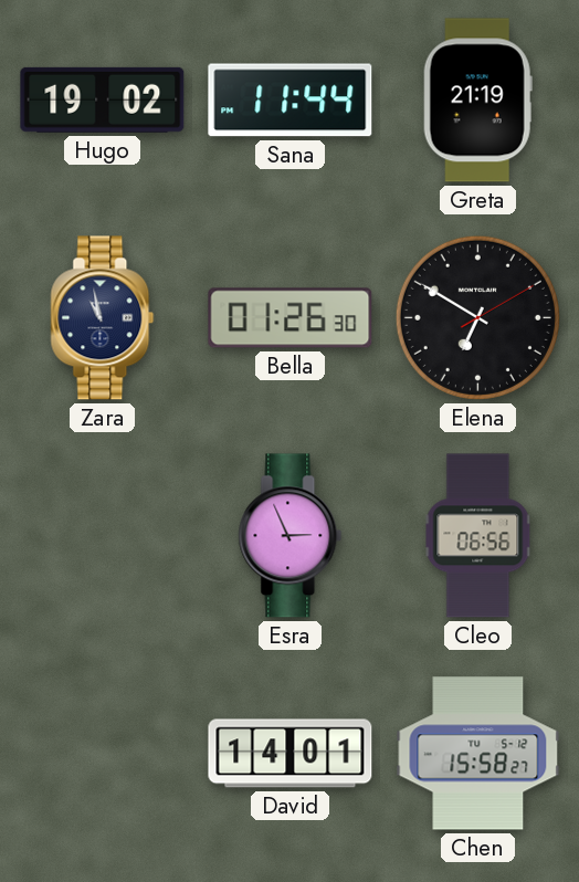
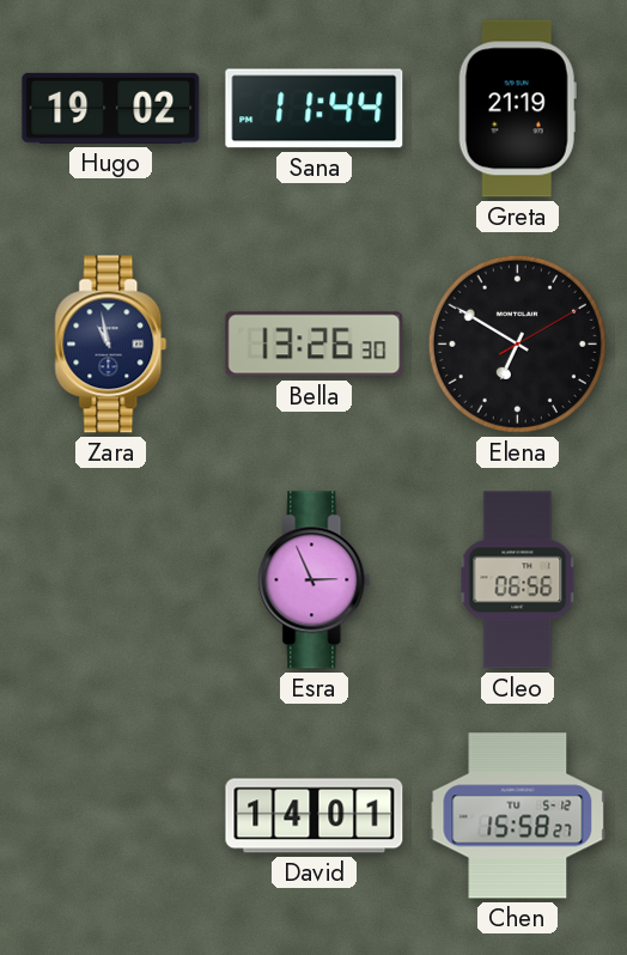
Bella: 01:26 -> 13:26 (315, 345)
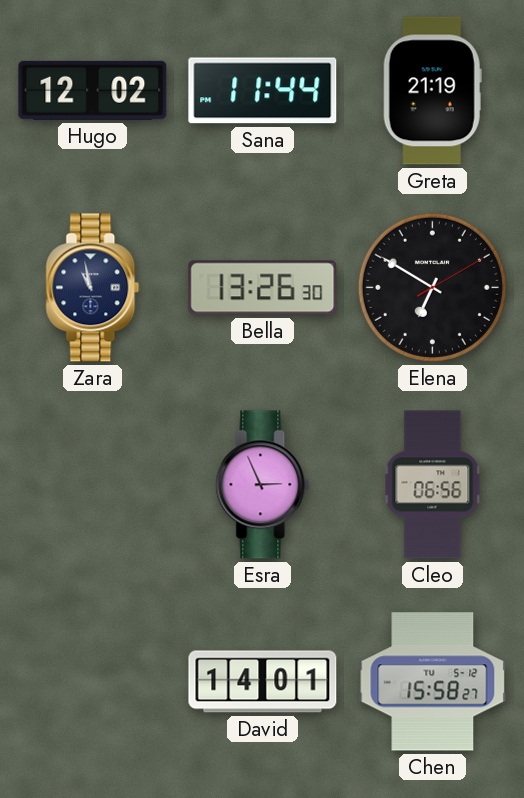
Hugo: 19:02 -> 12:02 (93, 90)
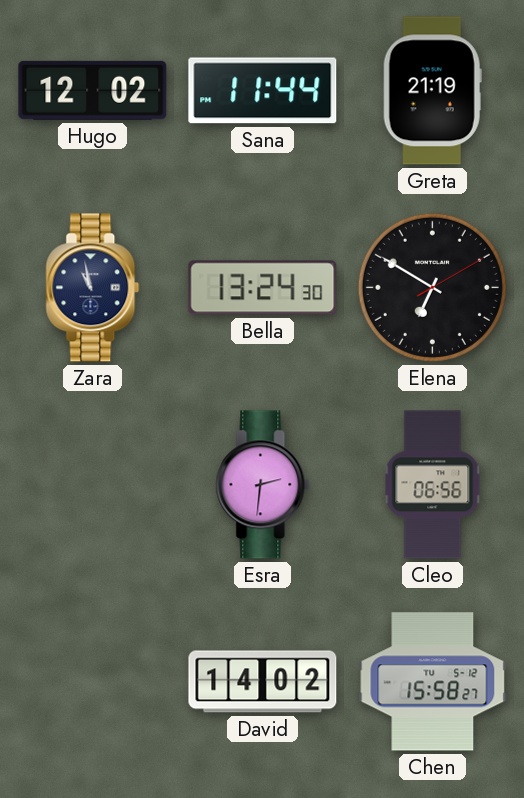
Bella: 13:26 -> 13:24 (263, 288)
Esra: 2:56 -> 2:31 (263, 485)
David: 14:01 -> 14:02 (263, 682)
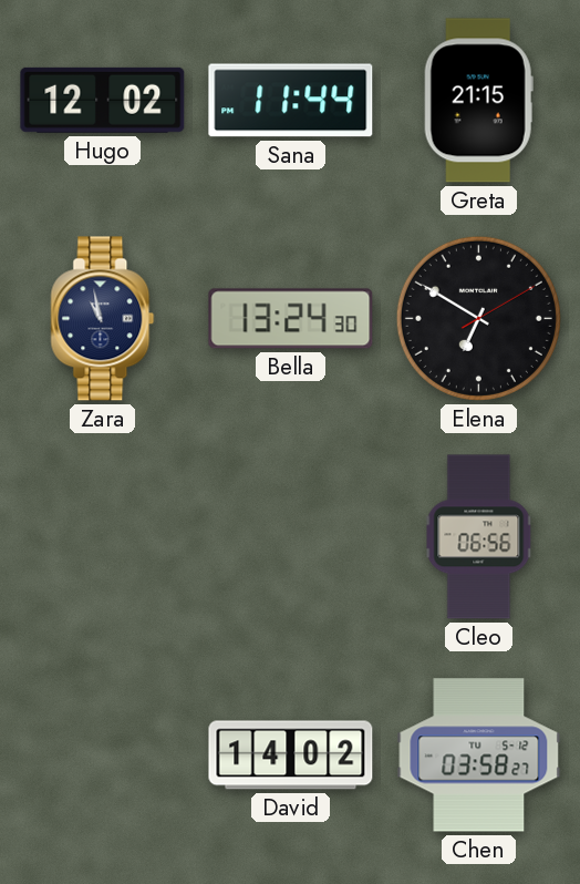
Greta: 21:19 -> 21:15 (478, 101)
Esra: 2:31 -> none (263, 485)
Chen: 15:58 -> 03:58 (479, 755)
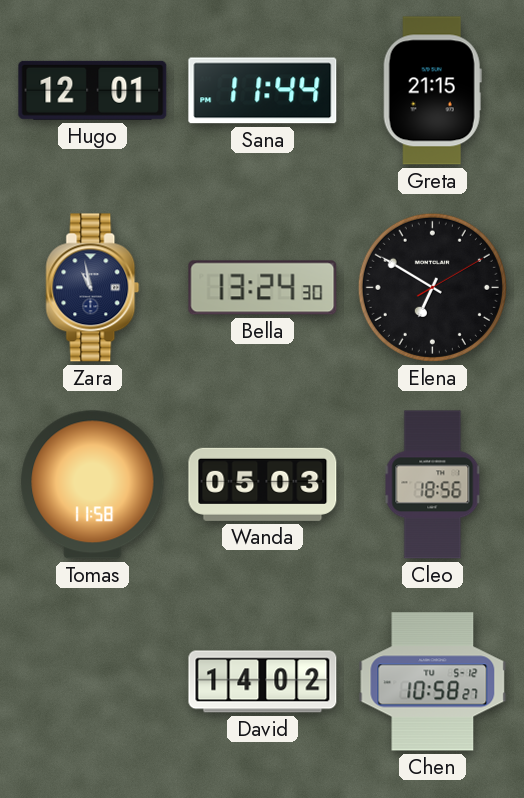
Hugo: 12:02 -> 12:01 (93, 90)
Tomas: none -> 11:58 (93, 485)
Wanda: none -> 05:03 (263, 484)
Cleo: 06:56 -> 18:56 (433, 485)
Chen: 03:58 -> 10:58 (433, 682)
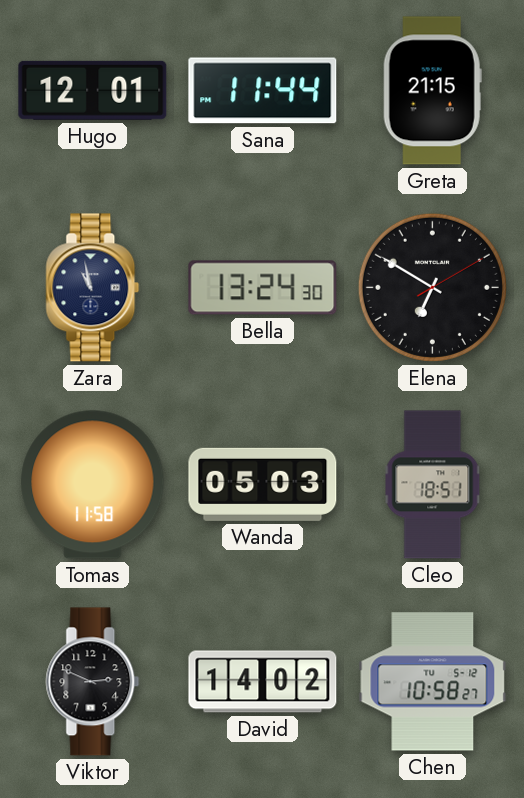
Cleo: 18:56 -> 18:51 (433, 485)
Viktor: none -> 2:49 (93, 682)
